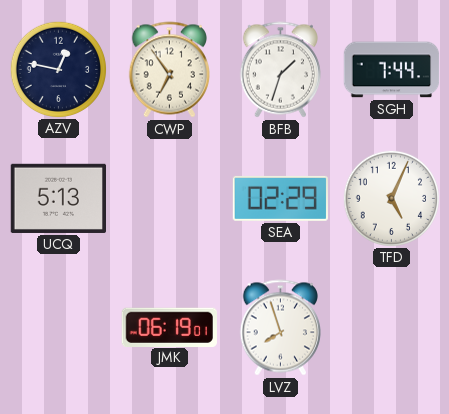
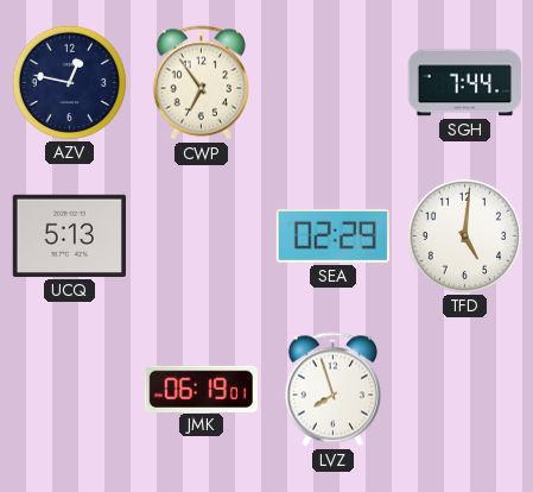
BFB: 1:33 -> none (280, 70)
TFD: 5:04 -> 5:01 (464, 235)
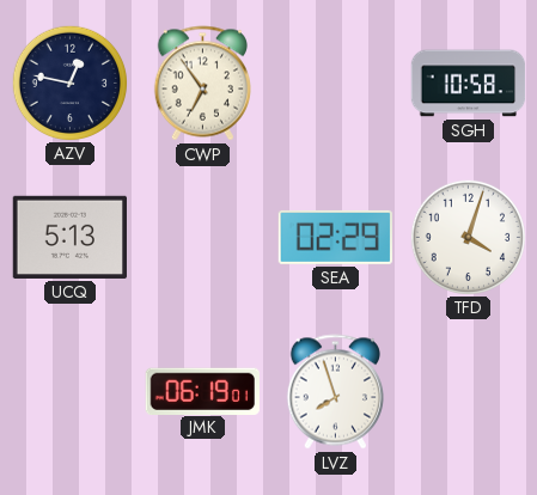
SGH: 7:44 -> 10:58 (469, 84)
TFD: 5:01 -> 4:03 (468, 237)
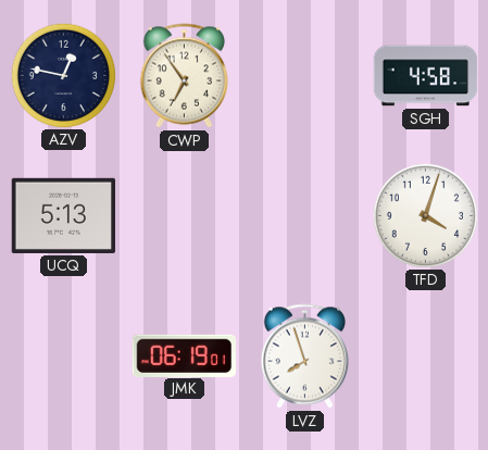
SGH: 10:58 -> 4:58 (426, 76)
SEA: 02:29 -> none (335, 237)
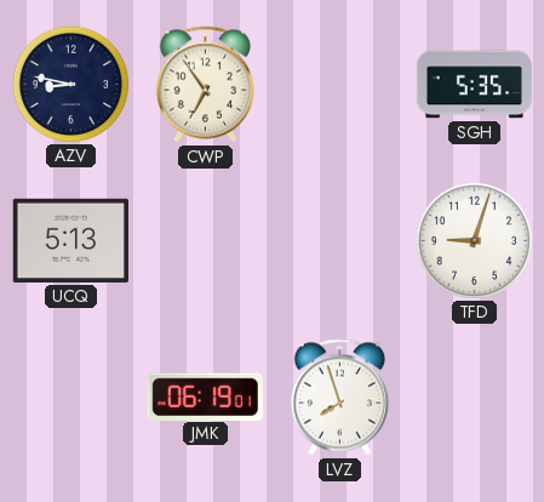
AZV: 12:47 -> 8:47 (70, 84)
SGH: 4:58 -> 5:35 (475, 85)
TFD: 4:03 -> 9:03 (474, 240)
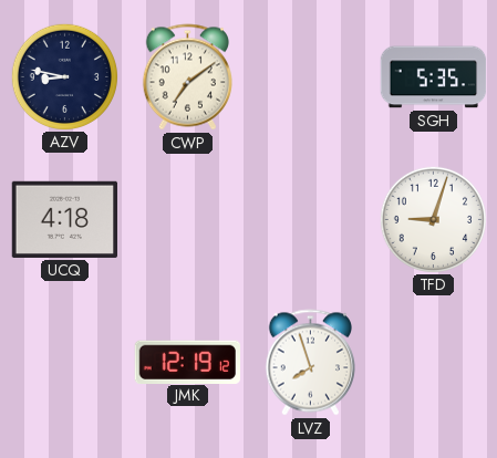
CWP: 6:54 -> 7:09 (187, 77)
UCQ: 5:13 -> 4:18 (64, 219)
JMK: 06:19 -> 12:19 (187, 362)
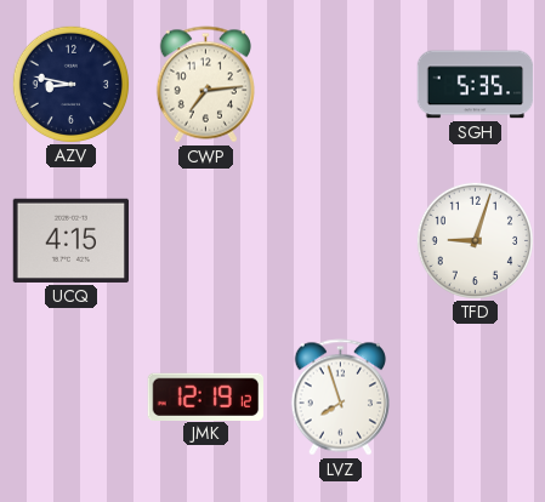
CWP: 7:09 -> 7:14 (205, 85)
UCQ: 4:18 -> 4:15 (70, 240)
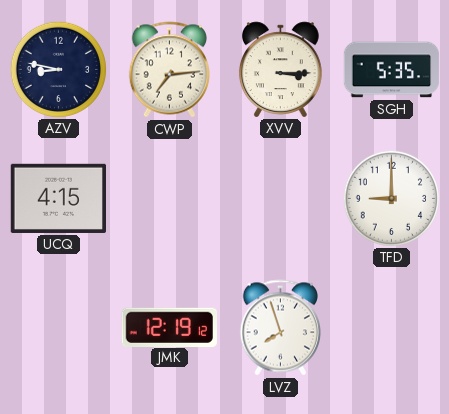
XVV: none -> 3:15 (280, 69)
TFD: 9:03 -> 9:00 (391, 198)
